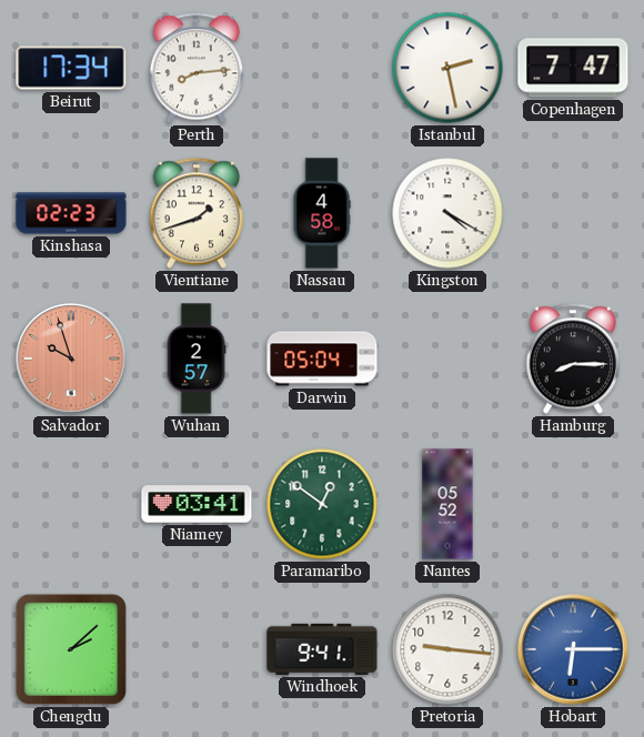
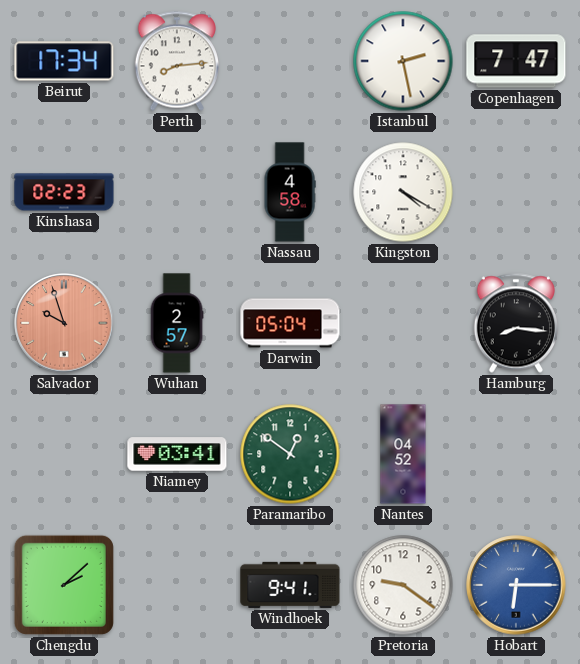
Vientiane: 1:42 -> none (197, 213)
Hamburg: 8:15 -> 8:16 (516, 323)
Nantes: 05:52 -> 04:52 (403, 454)
Pretoria: 9:16 -> 9:21 (403, 585)
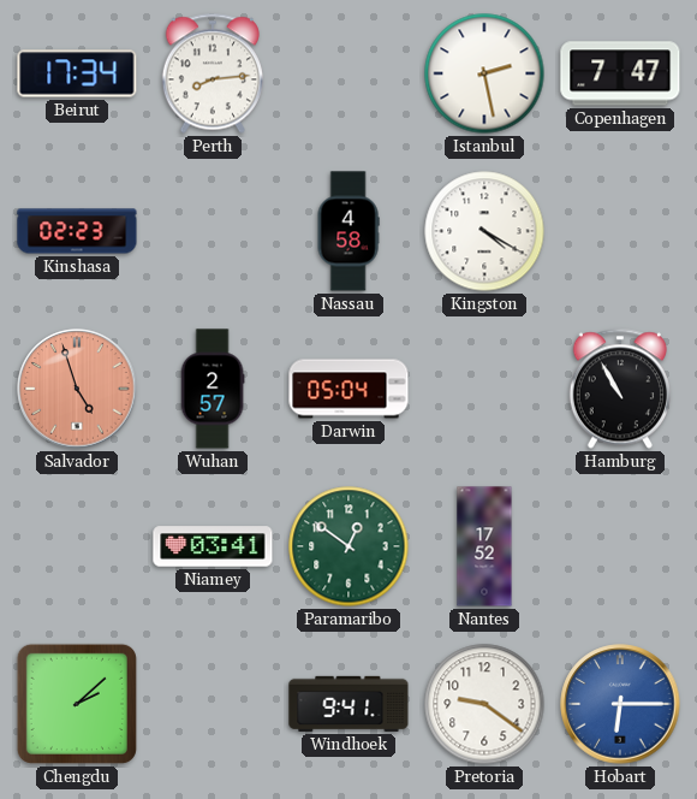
Salvador: 9:57 -> 4:57 (77, 389)
Hamburg: 8:16 -> 10:55 (620, 389)
Nantes: 04:52 -> 17:52 (484, 546)
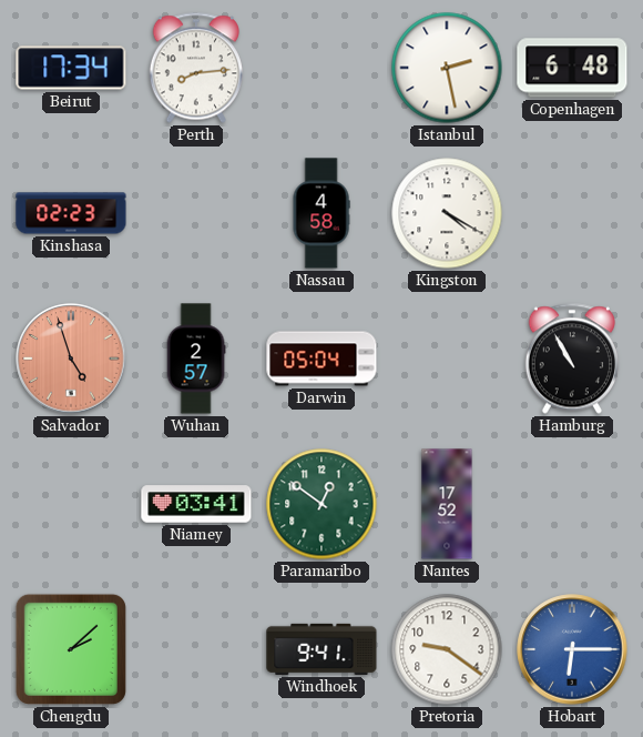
Copenhagen: 7:47 -> 6:48 (572, 68)
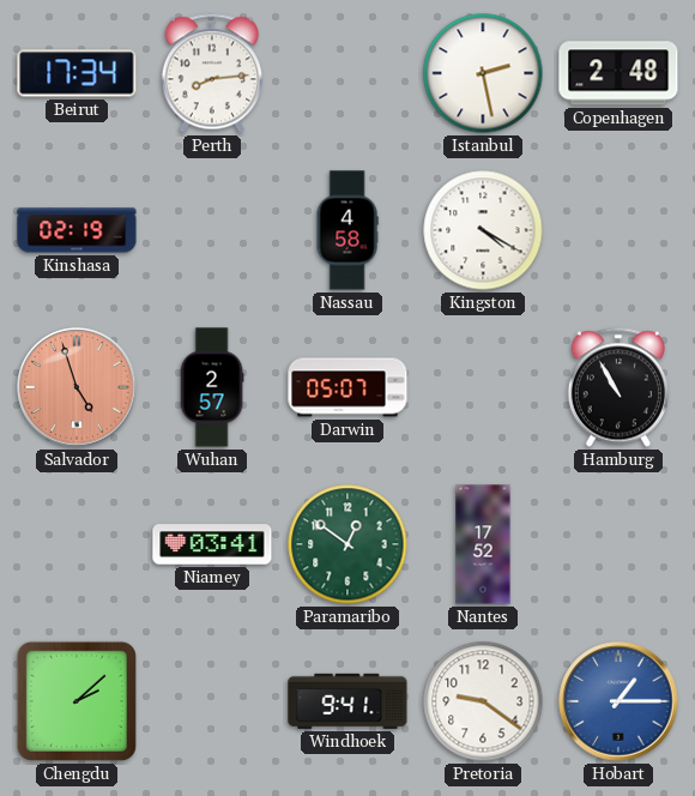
Copenhagen: 6:48 -> 2:48 (618, 73)
Kinshasa: 02:23 -> 02:19 (77, 230)
Darwin: 05:04 -> 05:07 (347, 387)
Hobart: 6:15 -> 1:15 (618, 701)
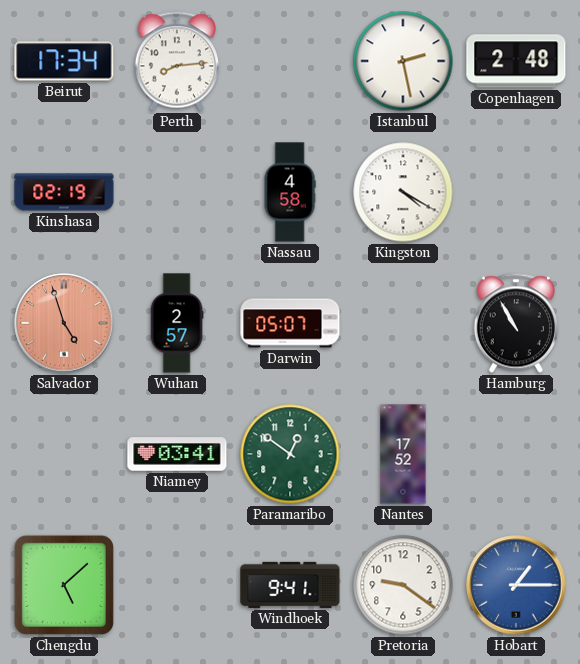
Chengdu: 2:08 -> 5:08 (64, 585)
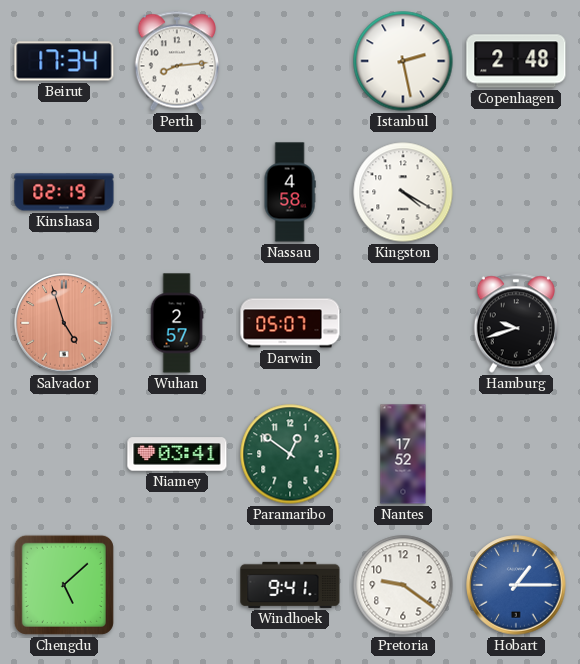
Hamburg: 10:55 -> 9:42 (516, 323)
